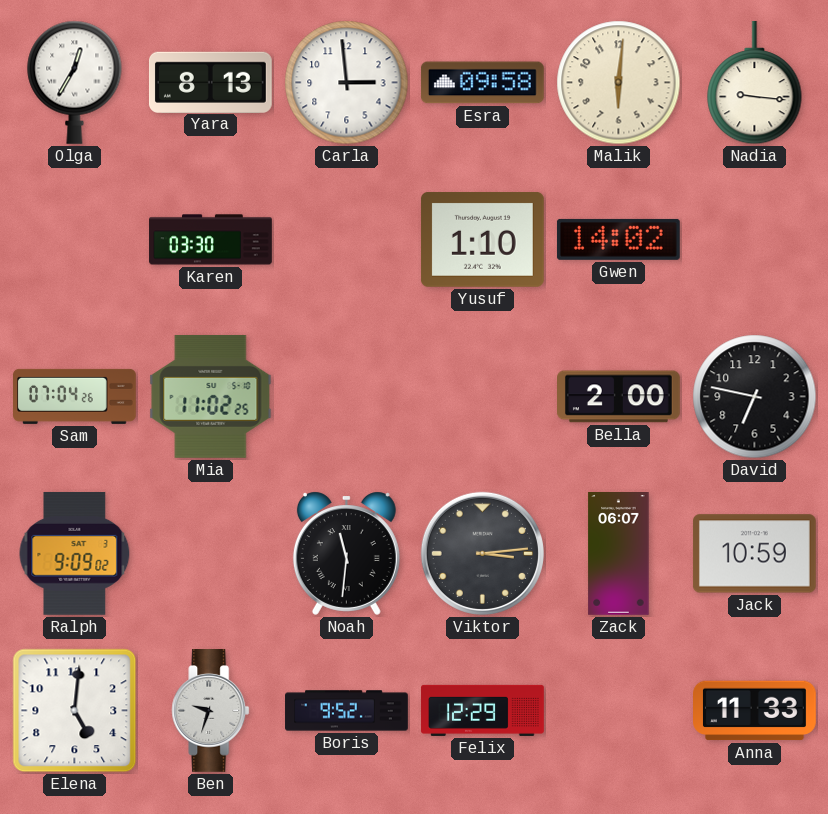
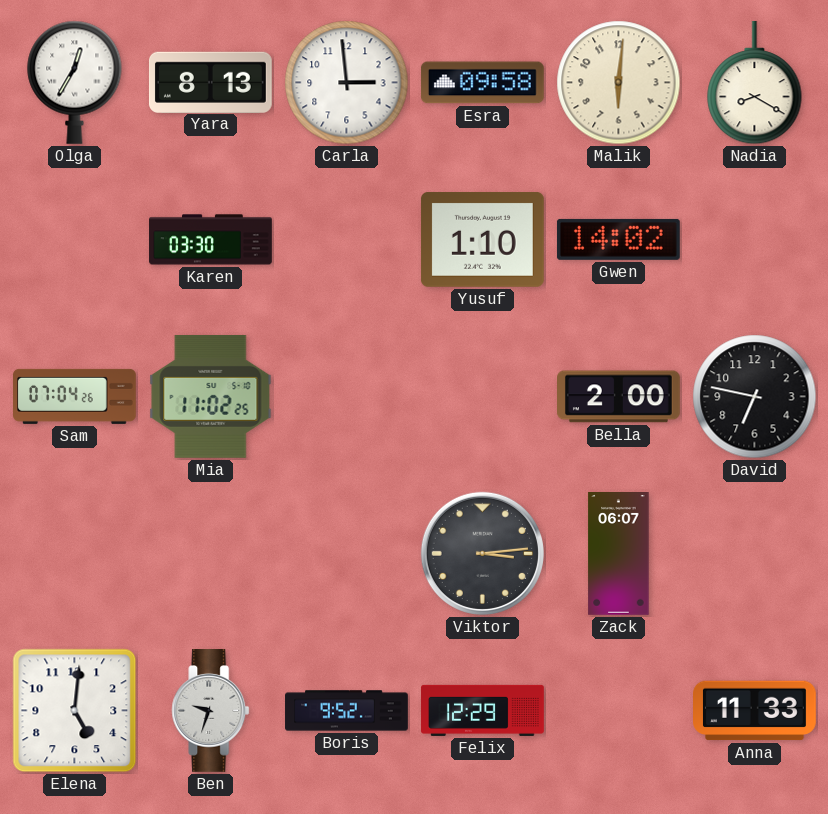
Nadia: 9:16 -> 8:20 (755, 83)
Ralph: 9:09 -> none (75, 553)
Noah: 11:31 -> none (346, 553)
Jack: 10:59 -> none (754, 554)
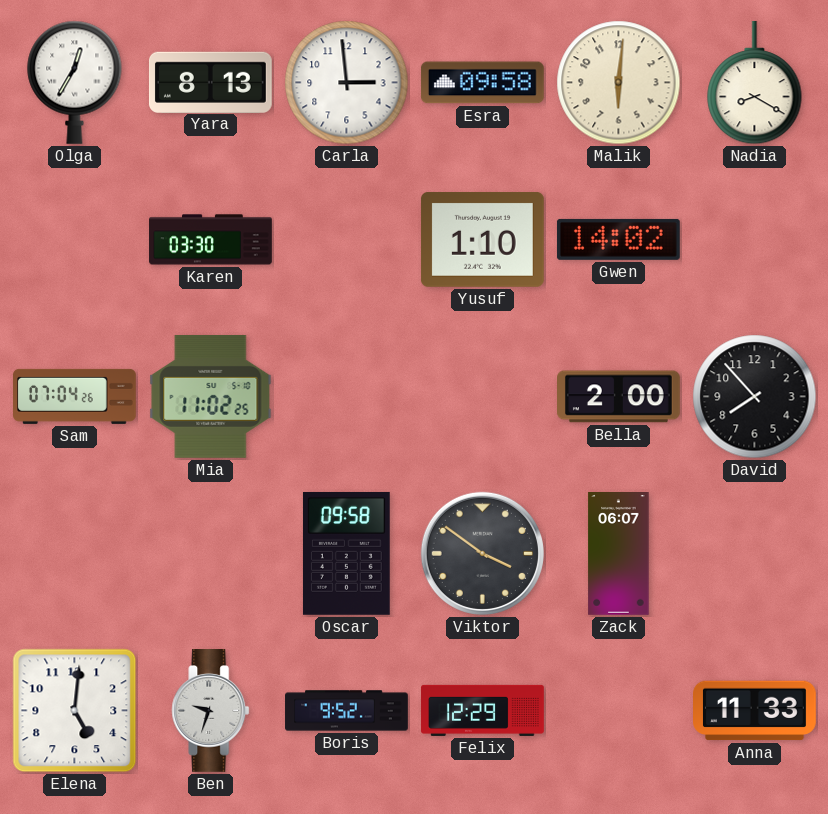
David: 6:47 -> 7:53 (755, 397)
Oscar: none -> 09:58 (346, 553)
Viktor: 3:14 -> 3:51 (482, 553)
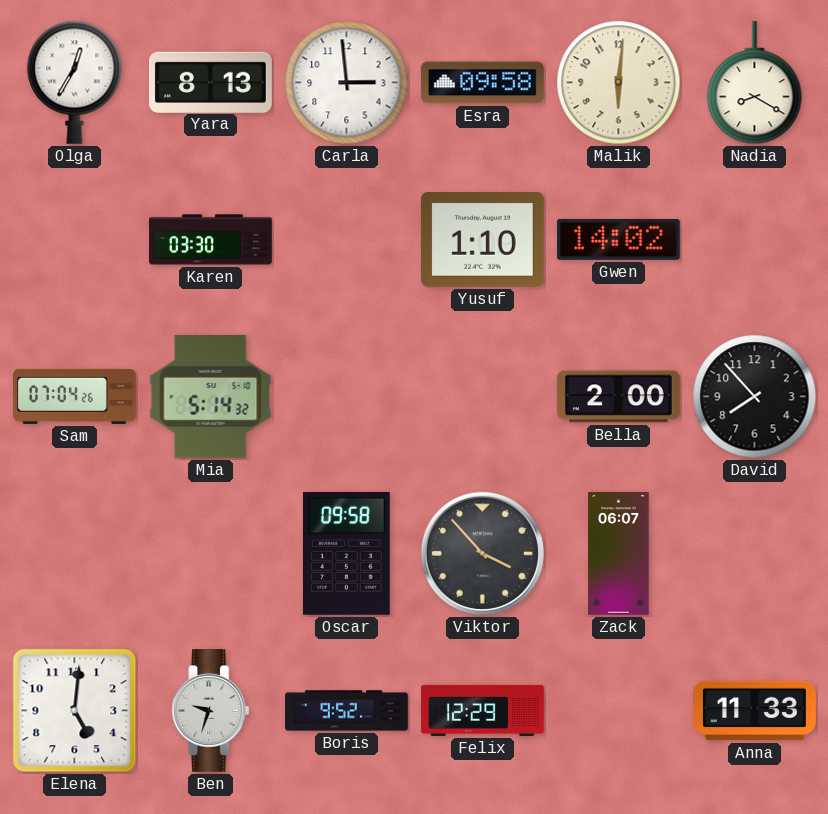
Mia: 11:02 -> 5:14 (211, 396)
Viktor: 3:51 -> 3:53 (482, 553)
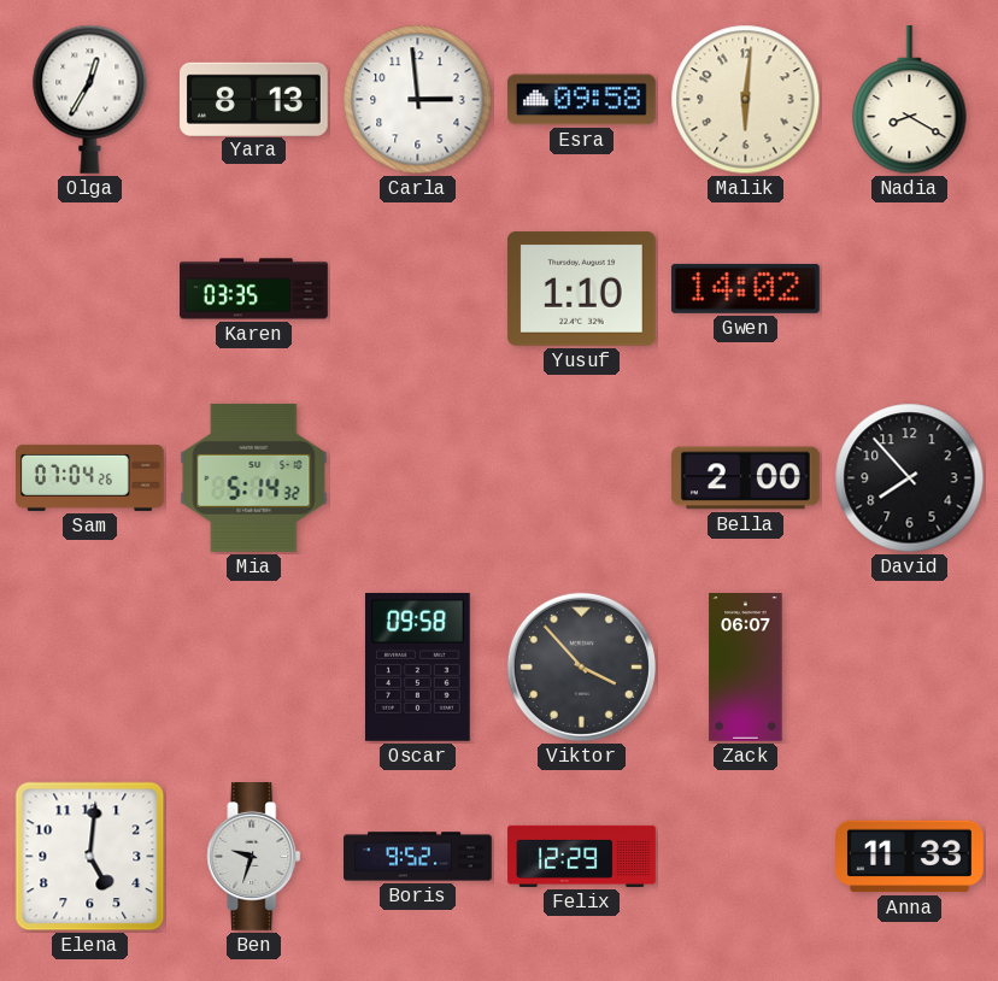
Karen: 03:30 -> 03:35 (254, 289)
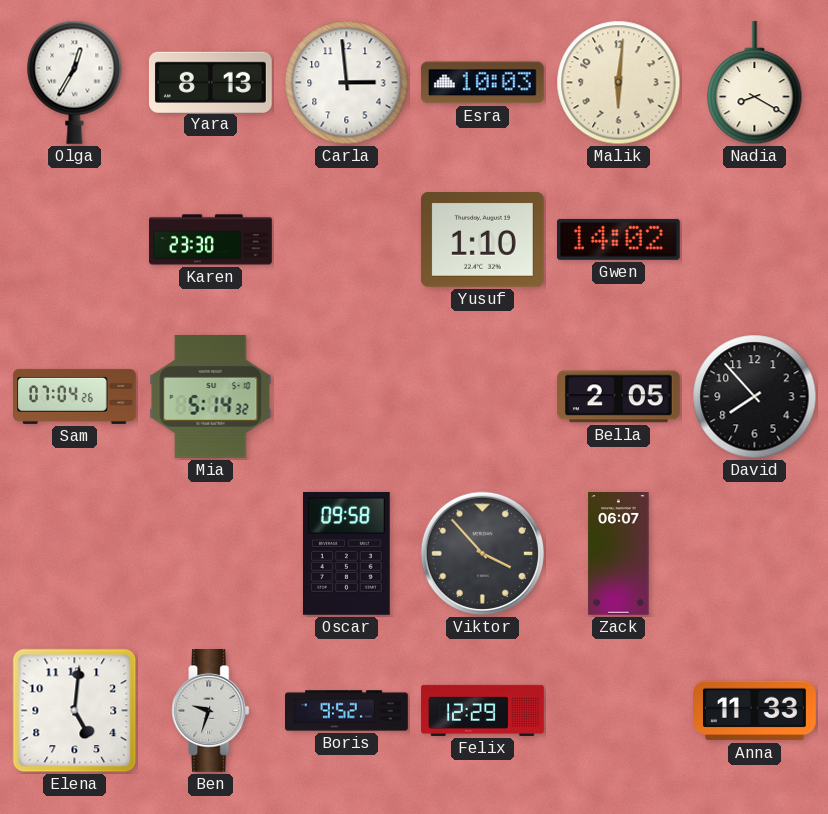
Esra: 09:58 -> 10:03 (482, 83)
Karen: 03:35 -> 23:30 (211, 240)
Bella: 2:00 -> 2:05 (619, 397)
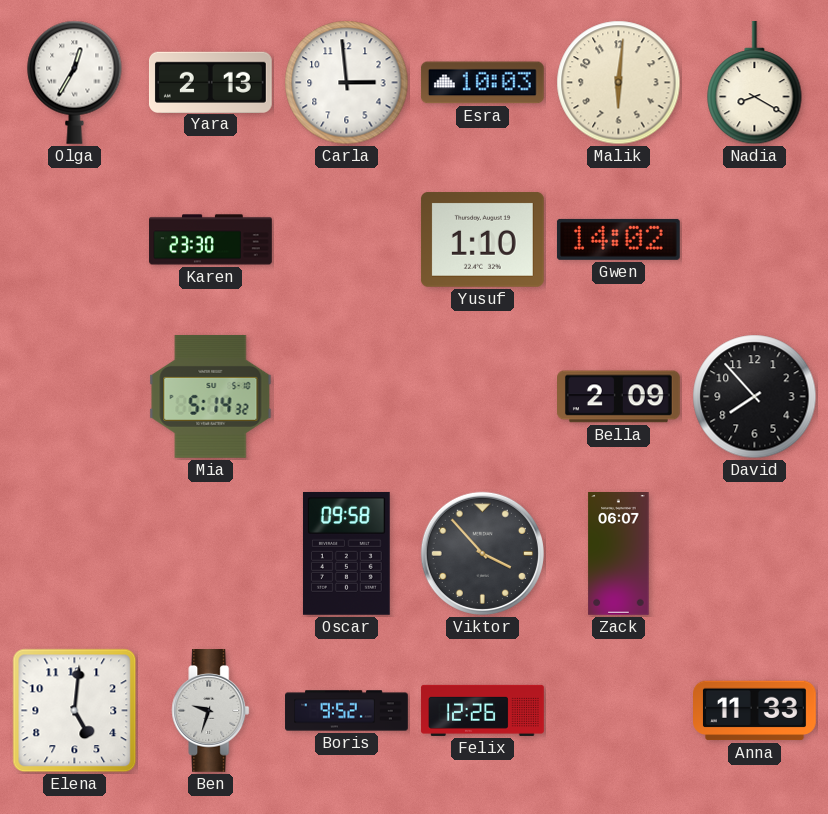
Yara: 8:13 -> 2:13 (210, 82)
Sam: 07:04 -> none (75, 396)
Bella: 2:05 -> 2:09 (619, 397)
Felix: 12:29 -> 12:26 (483, 710)
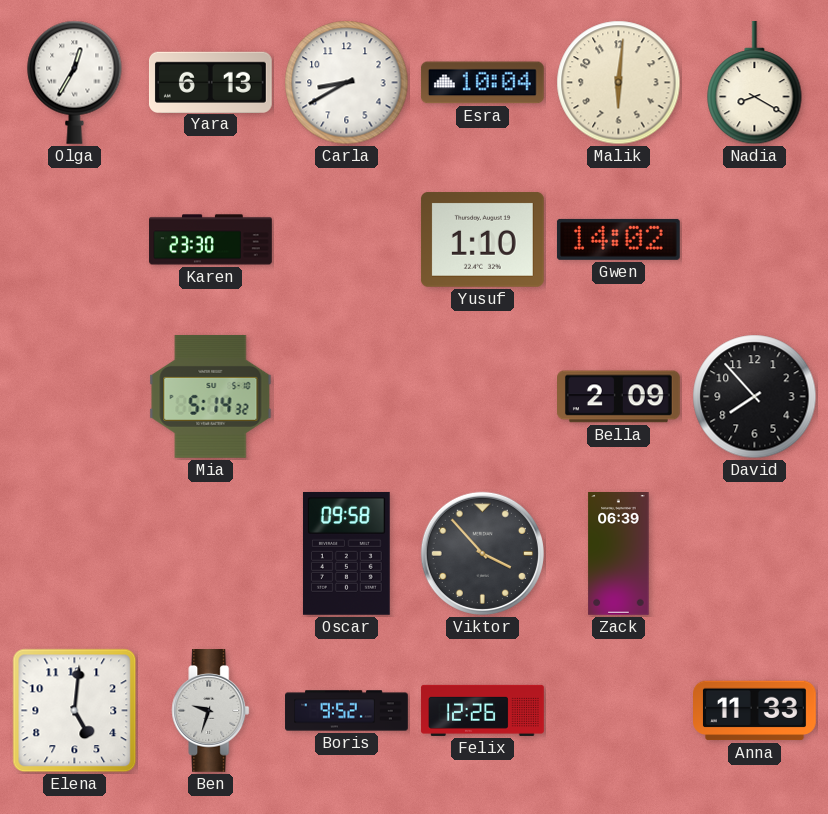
Yara: 2:13 -> 6:13 (210, 82)
Carla: 2:59 -> 8:40 (347, 83)
Esra: 10:03 -> 10:04 (482, 83)
Zack: 06:07 -> 06:39 (619, 554)
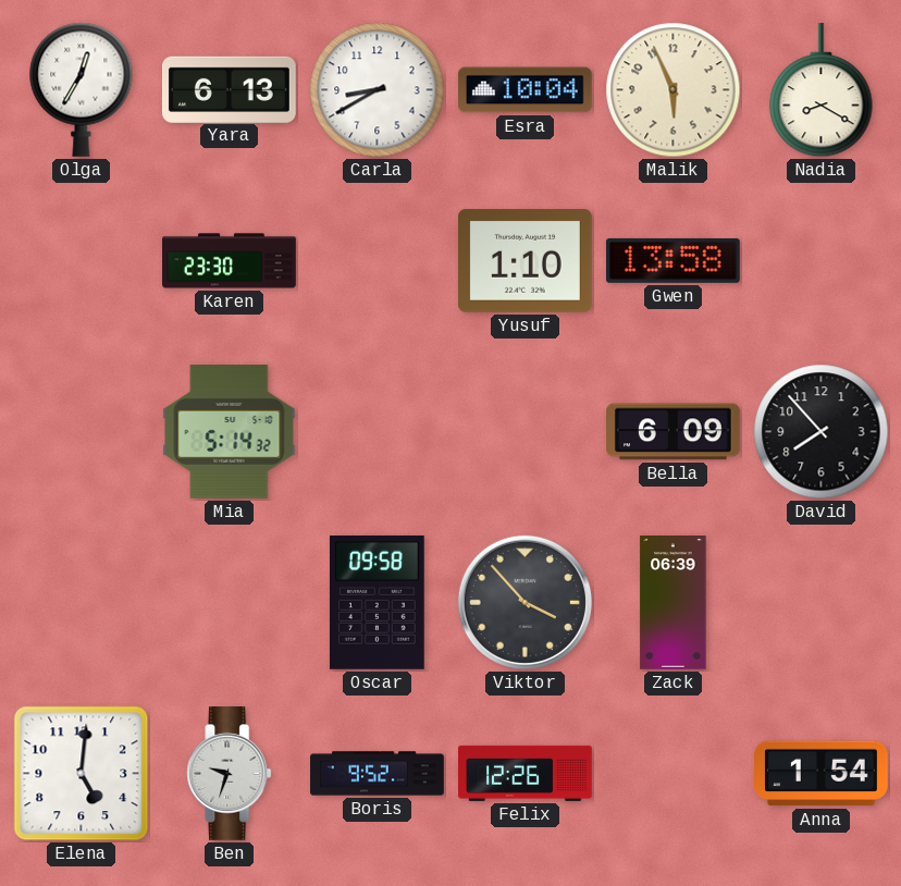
Malik: 6:01 -> 5:56 (674, 90)
Gwen: 14:02 -> 13:58 (672, 260)
Bella: 2:09 -> 6:09 (674, 432)
Anna: 11:33 -> 1:54 (822, 774)
